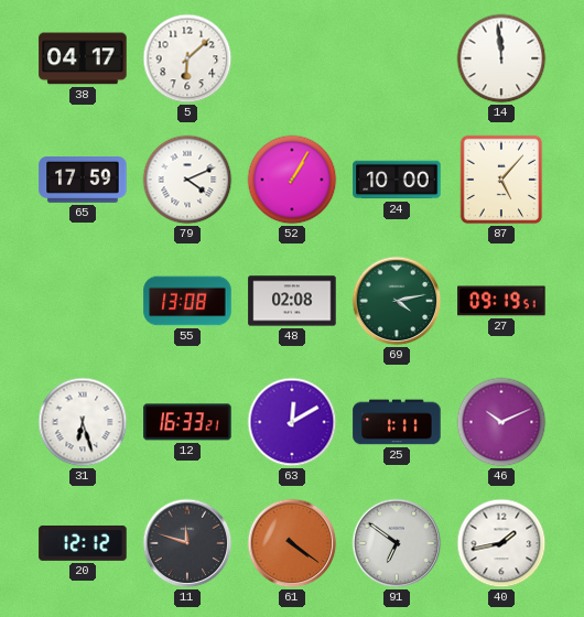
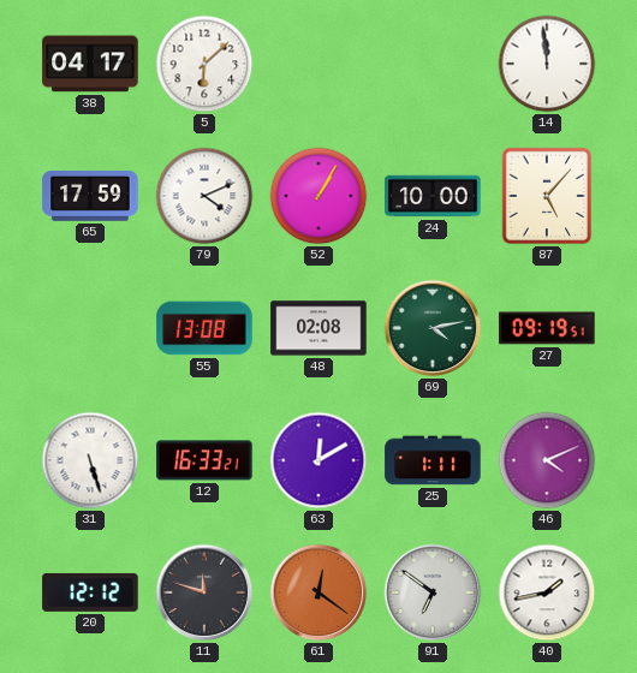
31: 6:27 -> 5:27 (90, 460)
46: 10:11 -> 4:11 (547, 460)
61: 4:21 -> 12:21 (318, 592)
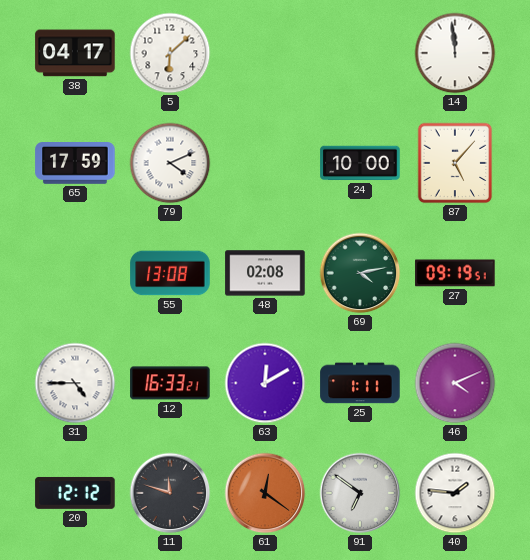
52: 1:05 -> none (318, 196)
31: 5:27 -> 4:45 (75, 383)
40: 1:43 -> 1:46 (455, 493)
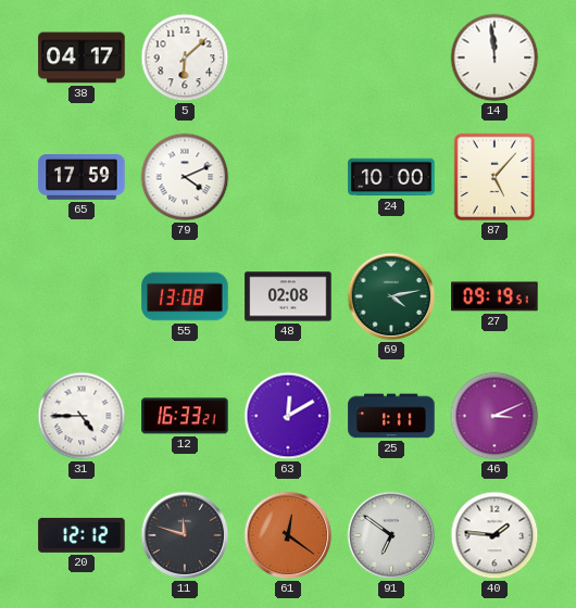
46: 4:11 -> 3:11 (494, 416)
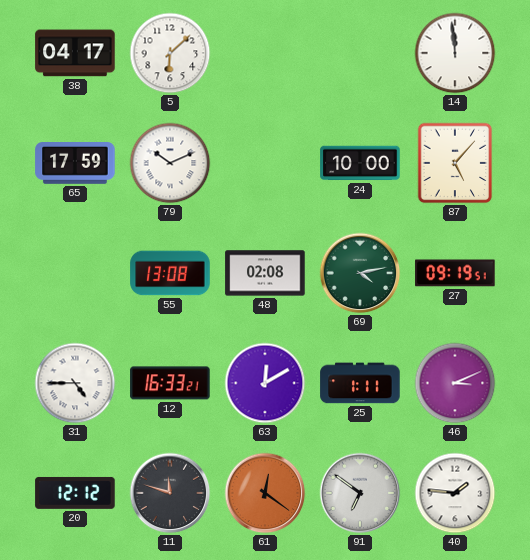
79: 4:11 -> 10:11 (170, 163)
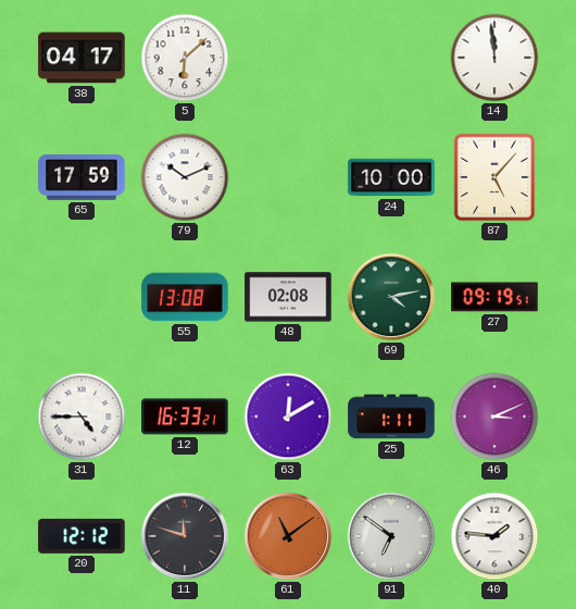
61: 12:21 -> 11:09 (288, 536)
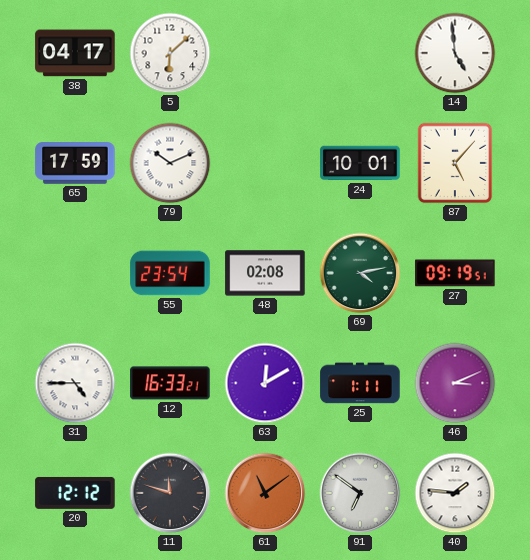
14: 11:59 -> 4:59 (455, 53)
24: 10:00 -> 10:01 (360, 163)
55: 13:08 -> 23:54 (170, 273)
